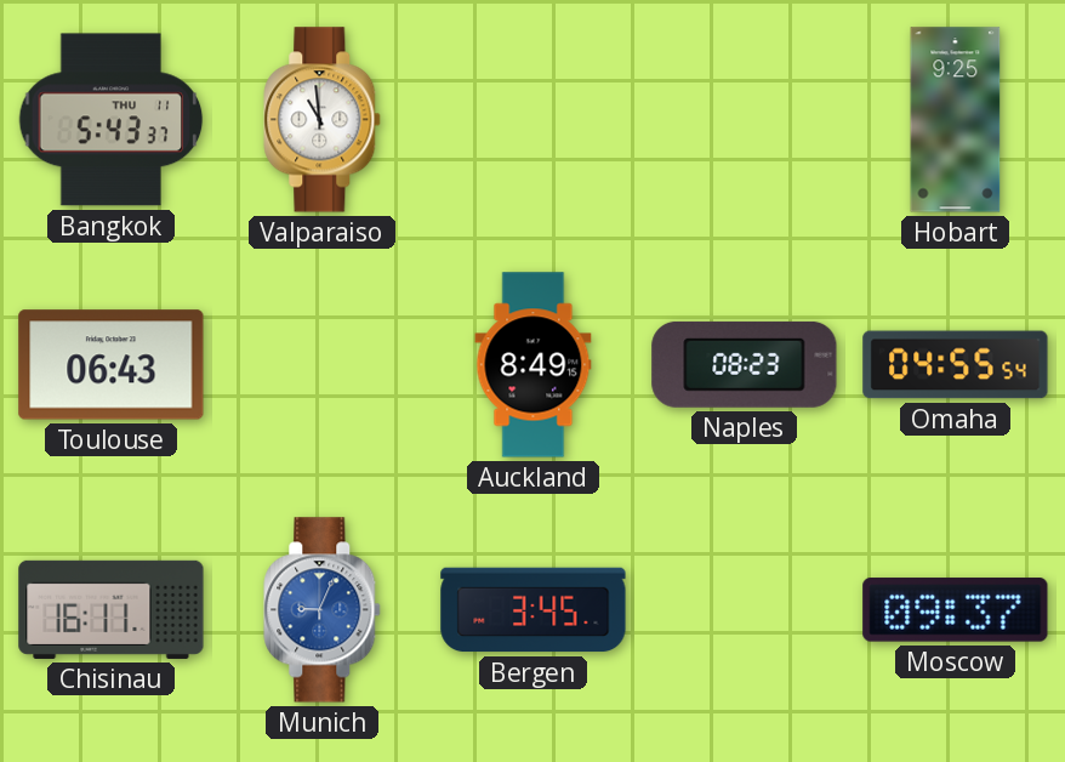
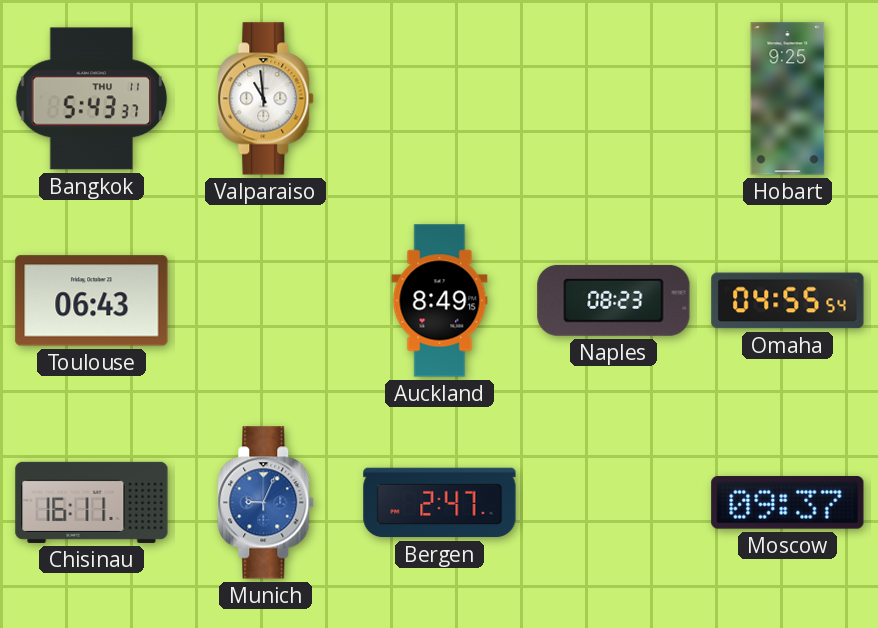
Bergen: 3:45 -> 2:47 (440, 503)
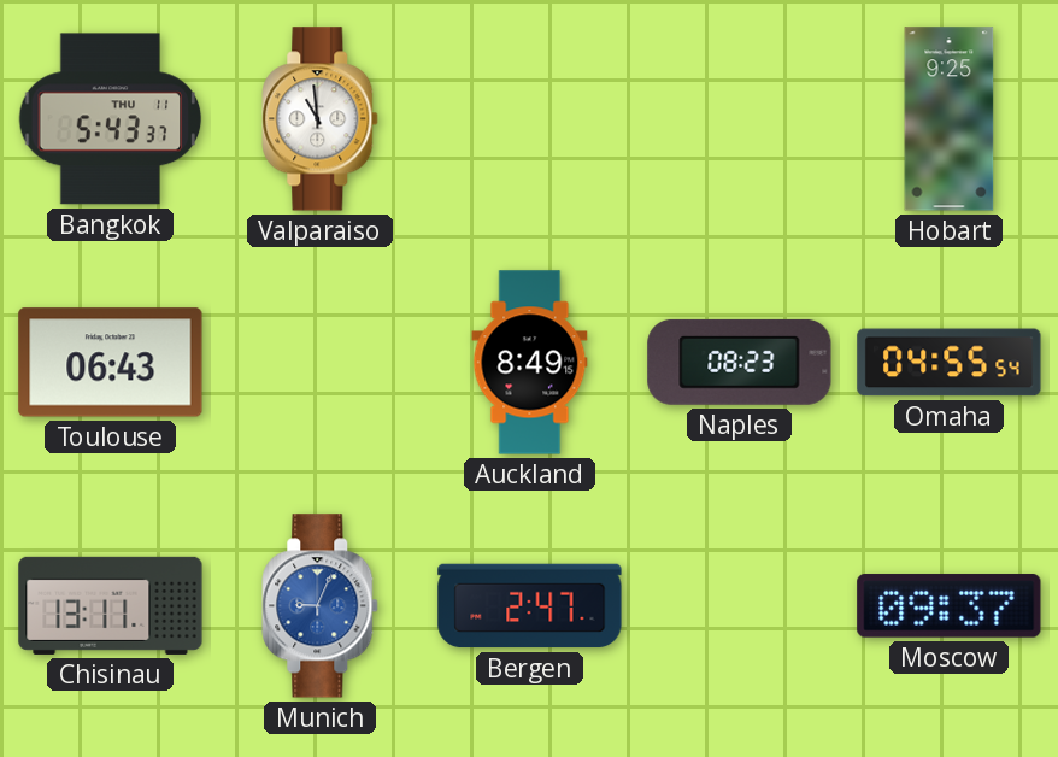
Chisinau: 16:11 -> 13:11 (111, 605)
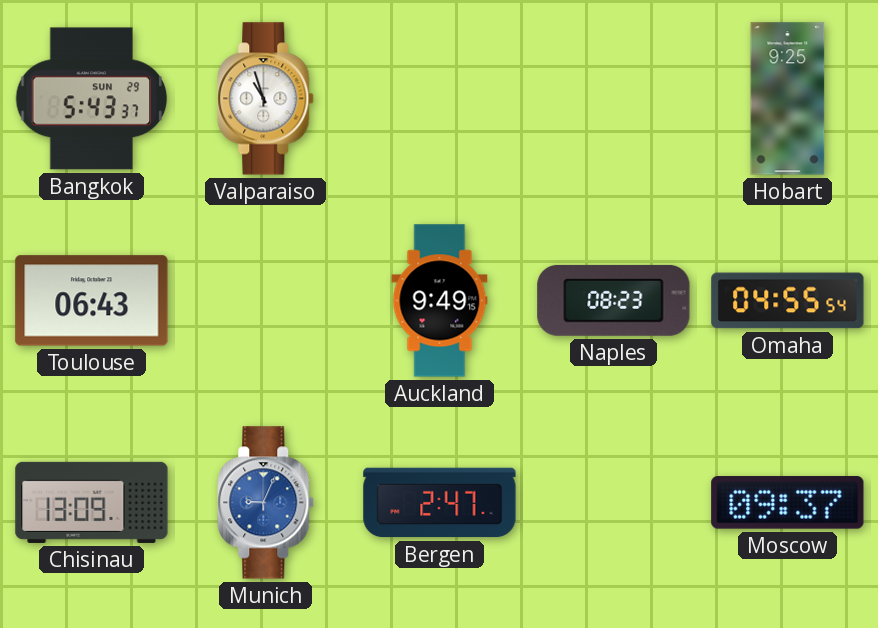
Bangkok date: THU 11 -> SUN 29 (92, 99)
Valparaiso: 10:59 -> 10:57 (266, 99)
Auckland: 8:49 -> 9:49 (440, 301)
Chisinau: 13:11 -> 13:09 (92, 502)
